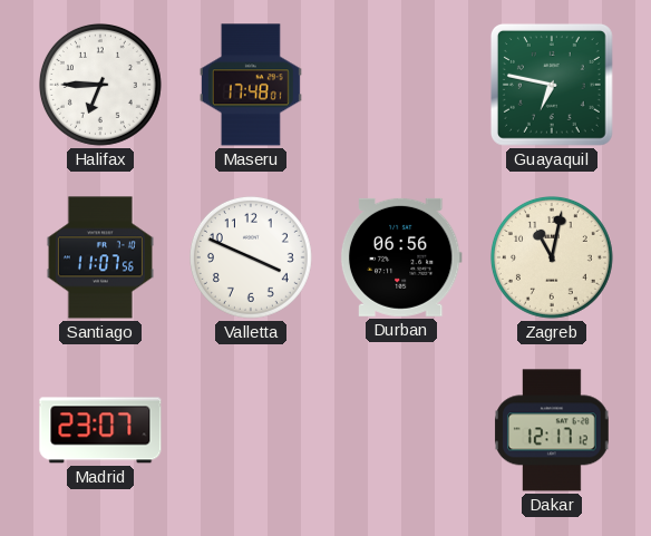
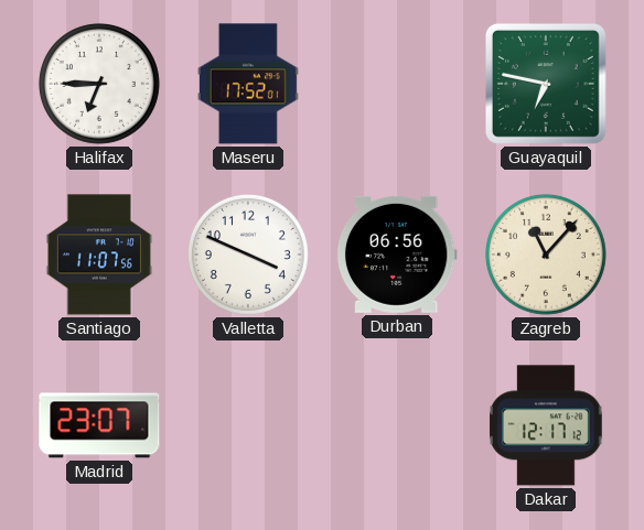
Maseru: 17:48 -> 17:52 (248, 84)
Zagreb: 11:02 -> 11:07 (546, 255)
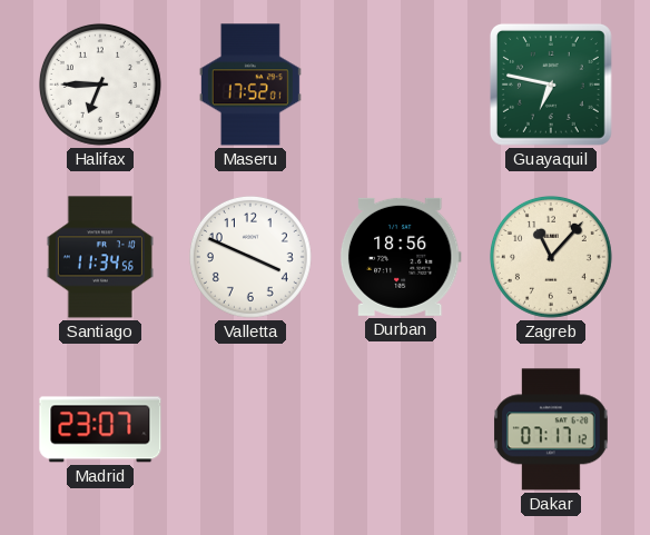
Santiago: 11:07 -> 11:34 (100, 257)
Durban: 06:56 -> 18:56 (401, 257)
Dakar: 12:17 -> 07:17 (552, 429)
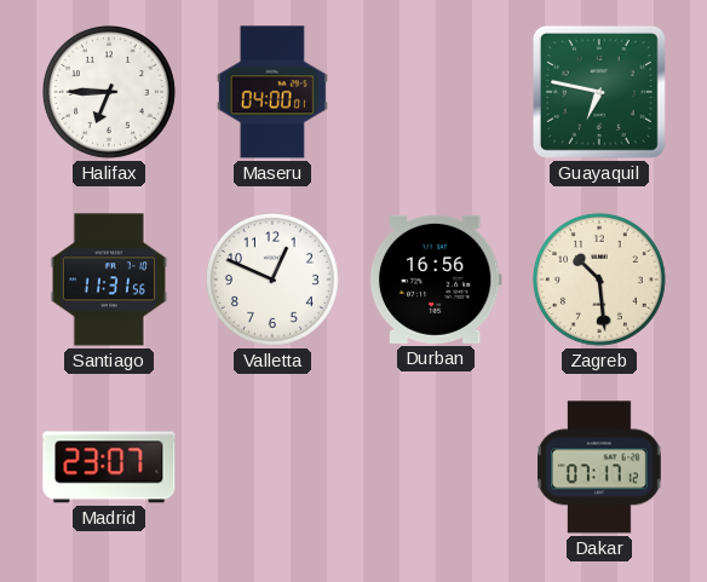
Maseru: 17:52 -> 04:00 (272, 92)
Santiago: 11:34 -> 11:31 (109, 280)
Valletta: 3:49 -> 12:49 (272, 280)
Durban: 18:56 -> 16:56 (436, 280)
Zagreb: 11:07 -> 10:29 (599, 280)
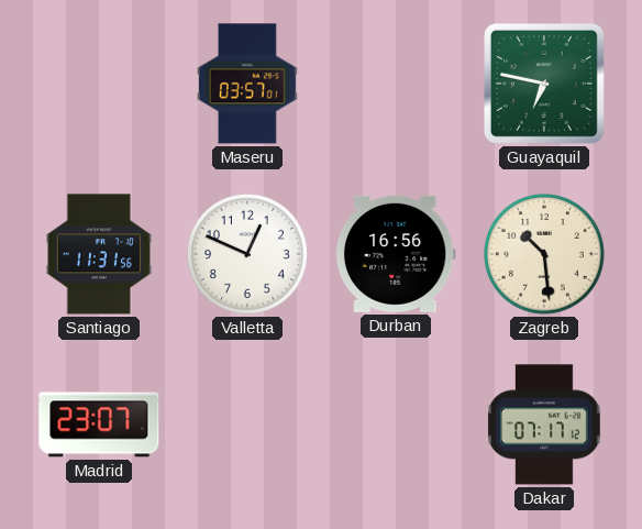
Halifax: 6:45 -> none (109, 92)
Maseru: 04:00 -> 03:57 (247, 84)
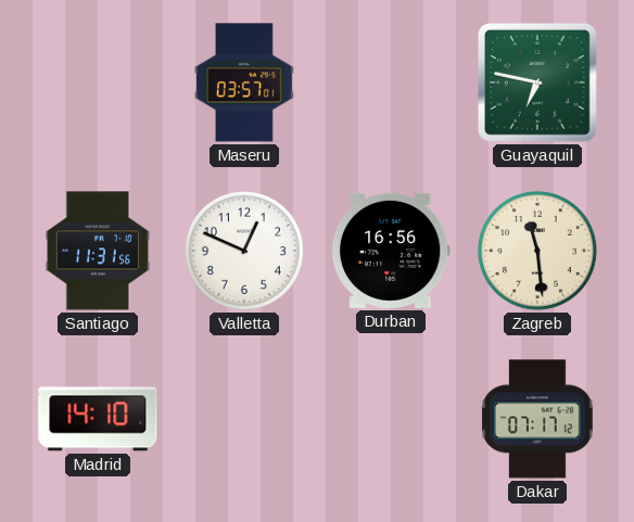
Zagreb: 10:29 -> 11:29 (537, 251)
Madrid: 23:07 -> 14:10 (98, 419)
